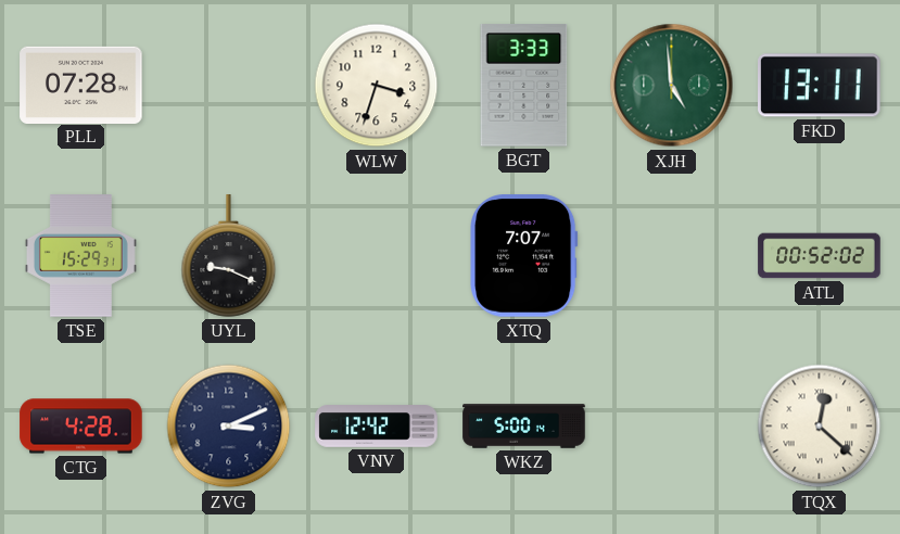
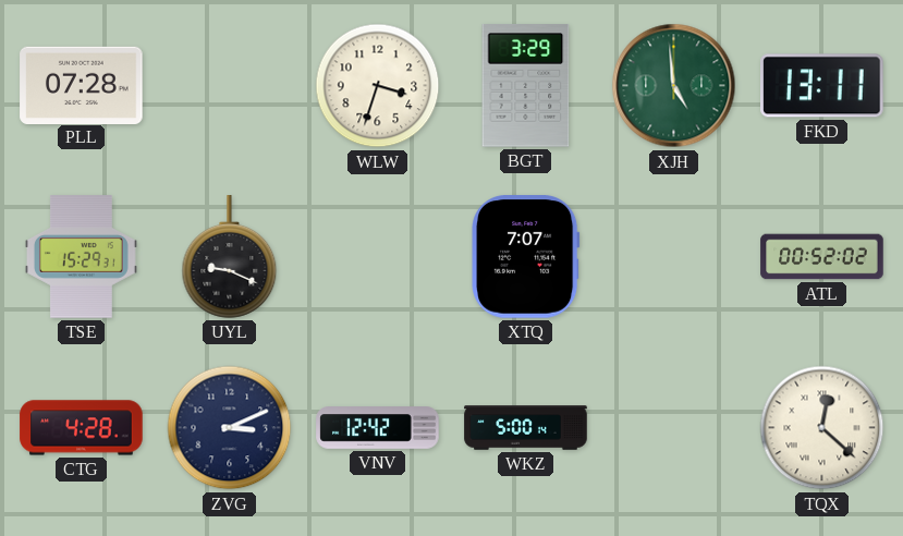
BGT: 3:33 -> 3:29 (526, 86)
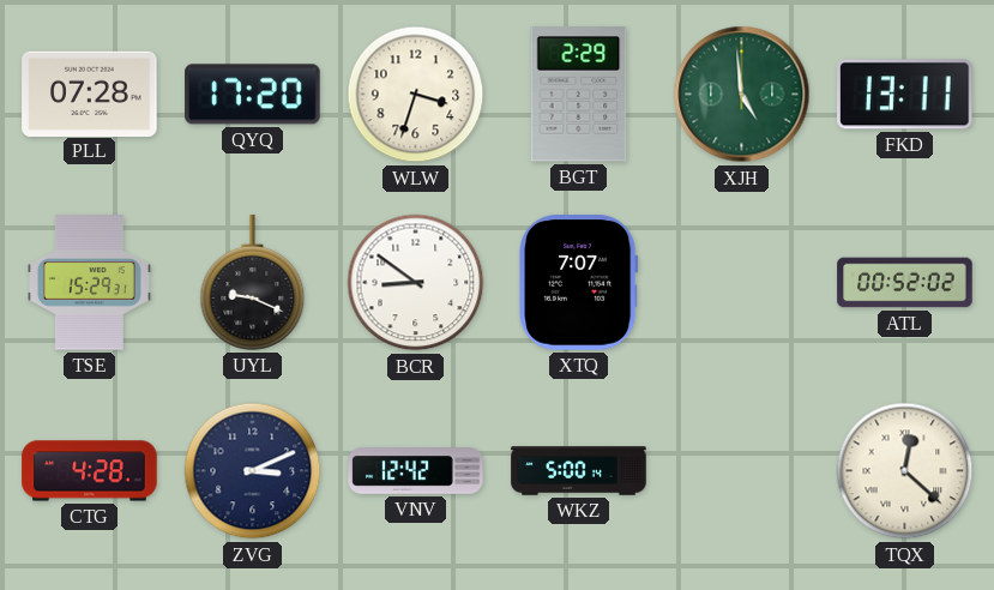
QYQ: none -> 17:20 (253, 95)
BGT: 3:29 -> 2:29 (579, 95)
BCR: none -> 8:51 (416, 283)
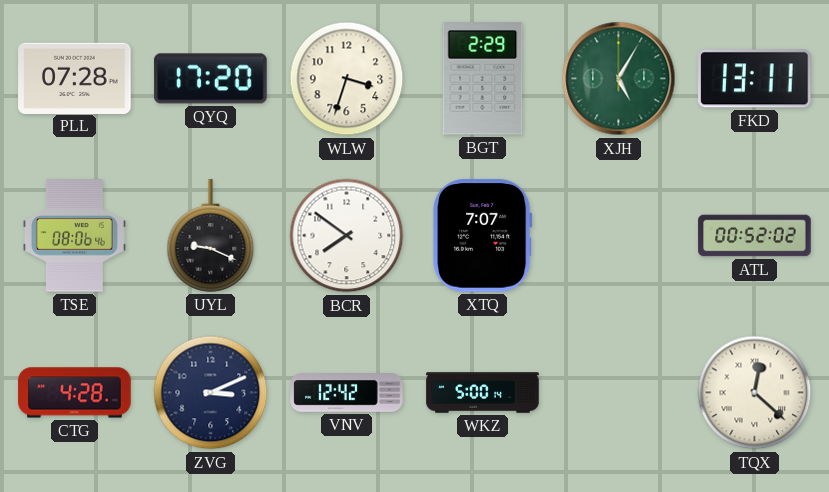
XJH: 4:59 -> 5:05 (619, 79)
TSE: 15:29 -> 08:06 (74, 236)
BCR: 8:51 -> 7:51 (347, 236)
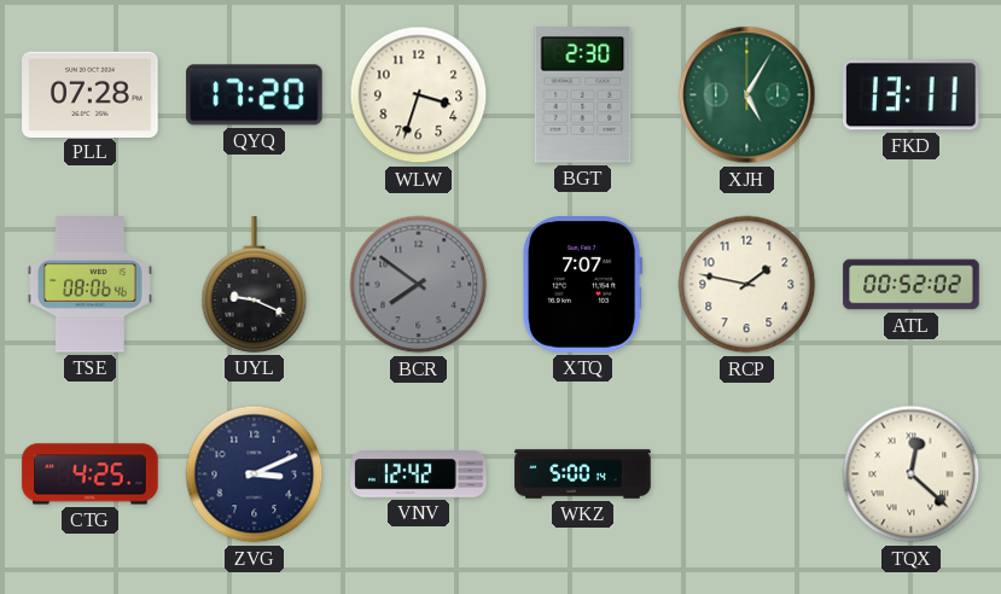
BGT: 2:29 -> 2:30 (583, 95)
BCR dial: white -> grey (419, 285)
RCP: none -> 1:47 (747, 285)
CTG: 4:28 -> 4:25 (91, 474)
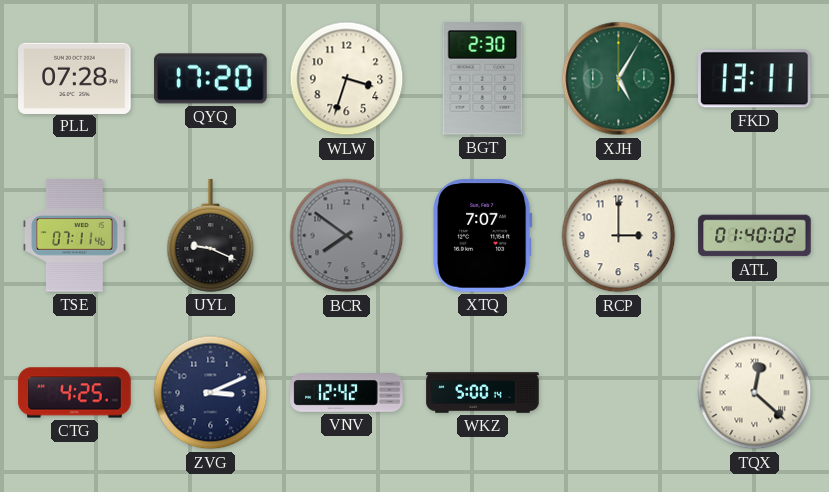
TSE: 08:06 -> 07:11 (74, 236)
RCP: 1:47 -> 3:00 (619, 236)
ATL: 00:52 -> 01:40 (755, 236)
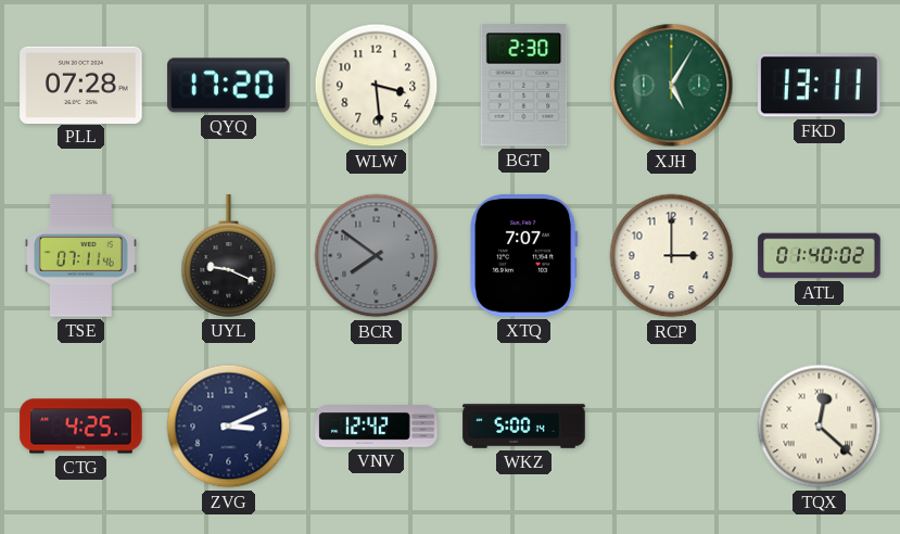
WLW: 3:33 -> 3:29 (377, 86)
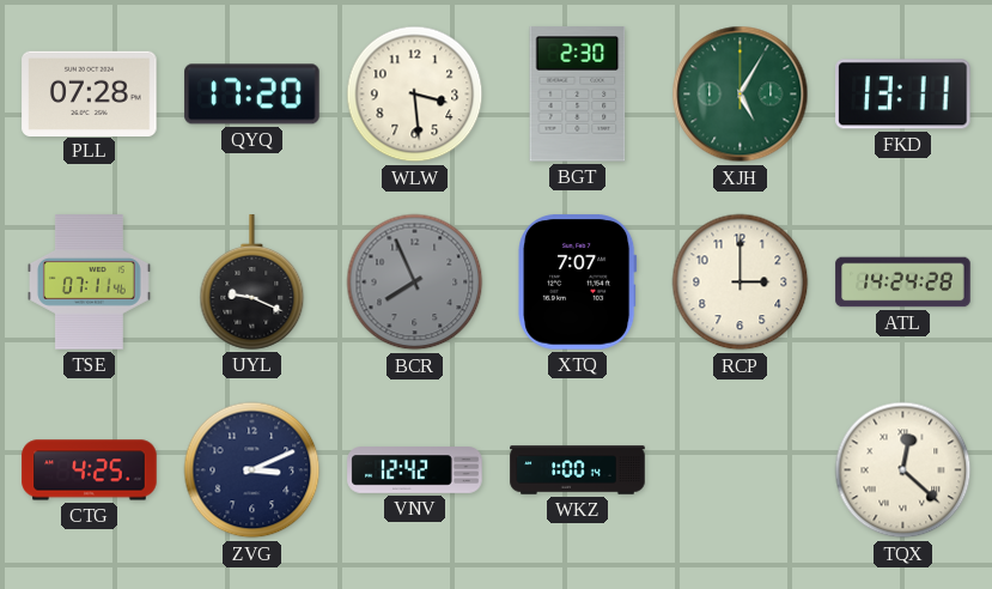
BCR: 7:51 -> 7:56 (415, 283)
ATL: 01:40 -> 14:24 (903, 283)
WKZ: 5:00 -> 1:00 (578, 470)
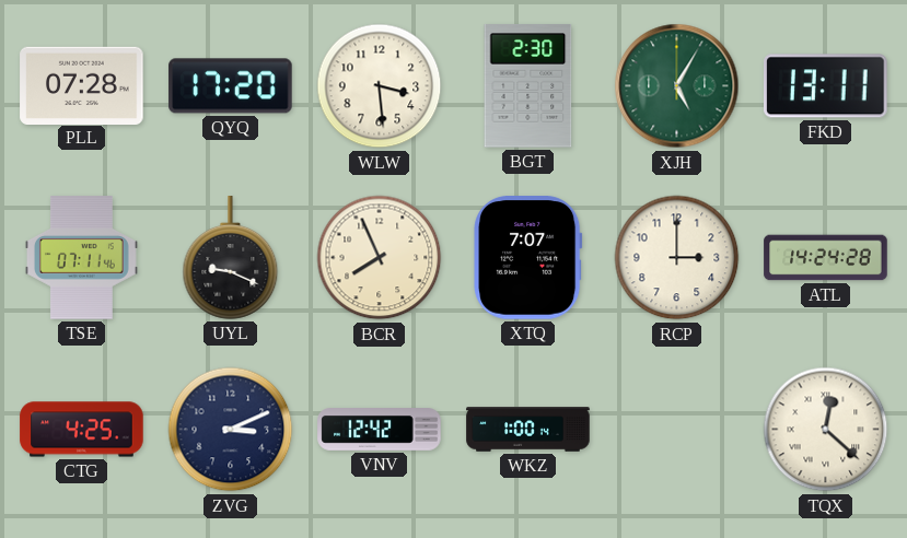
BCR dial: grey -> cream (380, 258)
